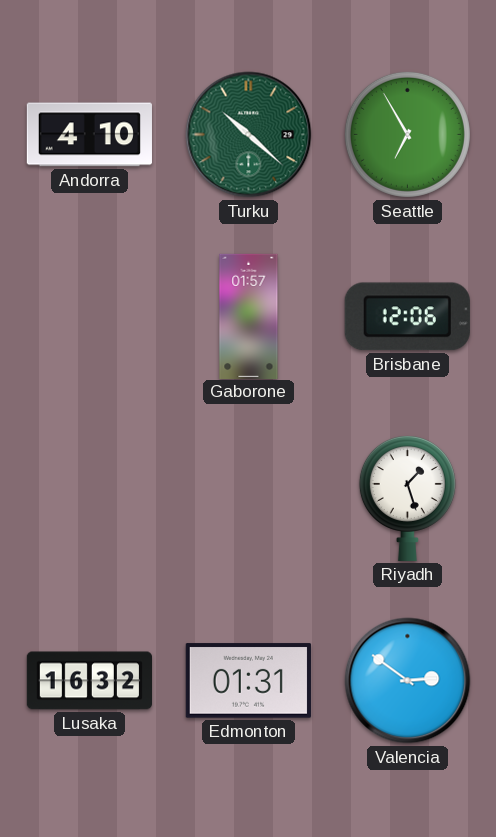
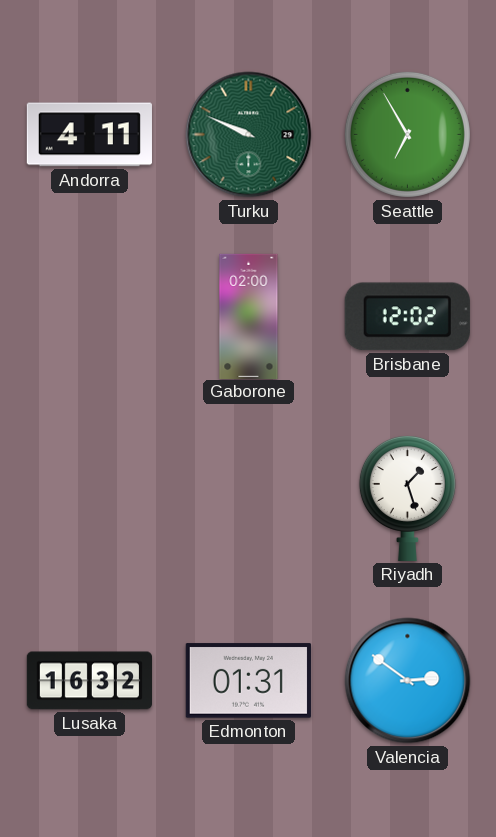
Andorra: 4:10 -> 4:11 (89, 135)
Turku: 10:22 -> 9:49 (249, 135)
Gaborone: 01:57 -> 02:00 (249, 316)
Brisbane: 12:06 -> 12:02 (407, 317)
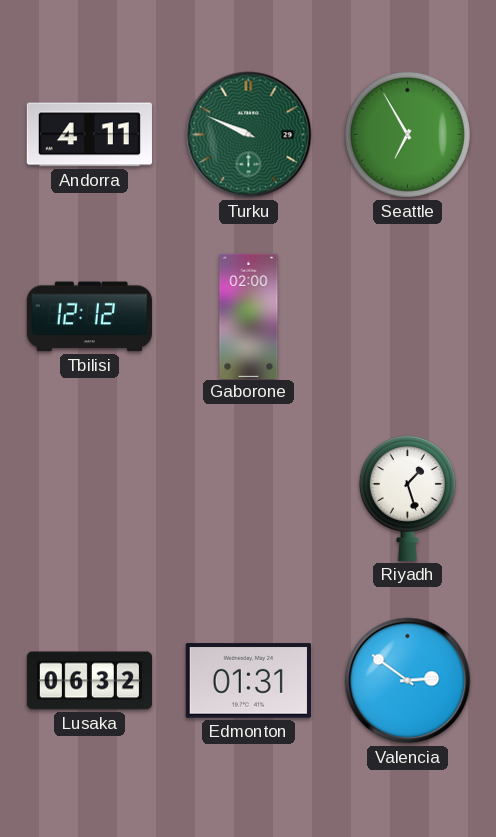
Tbilisi: none -> 12:12 (89, 317)
Brisbane: 12:02 -> none (407, 317)
Lusaka: 16:32 -> 06:32 (89, 681)
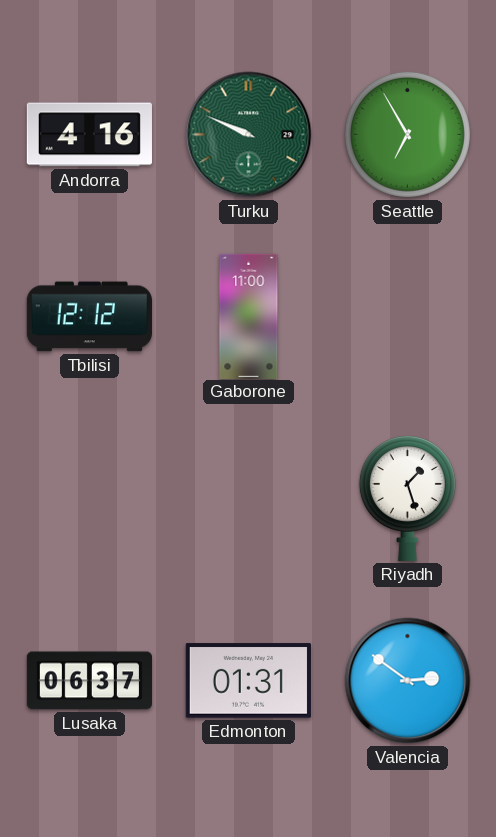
Andorra: 4:11 -> 4:16 (89, 135)
Gaborone: 02:00 -> 11:00 (249, 316)
Lusaka: 06:32 -> 06:37 (89, 681)
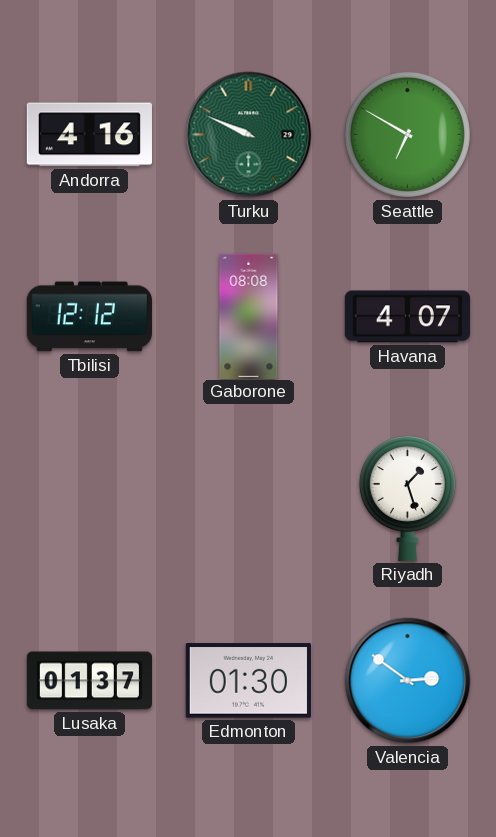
Seattle: 6:55 -> 6:50 (407, 134)
Gaborone: 11:00 -> 08:08 (249, 316)
Havana: none -> 4:07 (407, 317)
Lusaka: 06:37 -> 01:37 (89, 681)
Edmonton: 01:31 -> 01:30 (248, 681)
